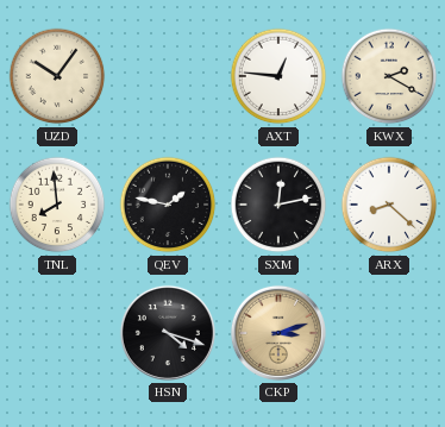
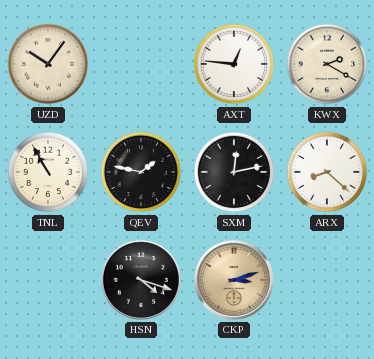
TNL: 7:59 -> 10:55 (48, 172)
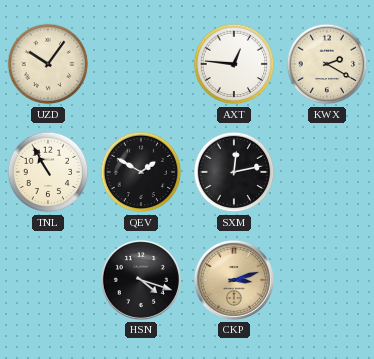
QEV: 1:47 -> 1:50 (141, 172)
ARX: 8:22 -> none (327, 172)
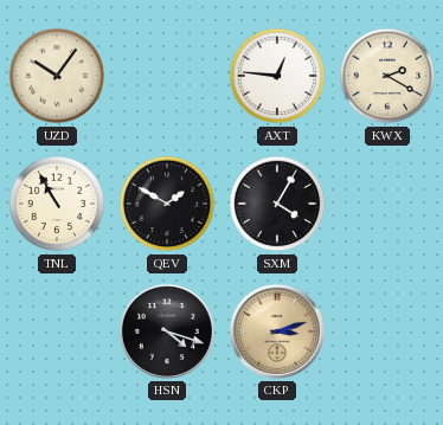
SXM: 12:13 -> 4:05 (277, 204)
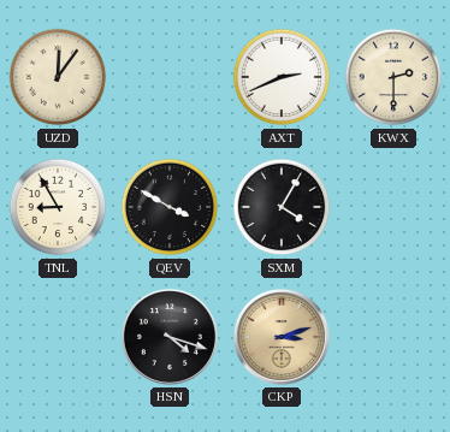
UZD: 10:06 -> 12:06 (58, 77)
AXT: 12:46 -> 2:41 (282, 77)
KWX: 2:20 -> 2:30 (393, 77)
TNL: 10:55 -> 8:55 (58, 207)
QEV: 1:50 -> 3:50 (170, 207)
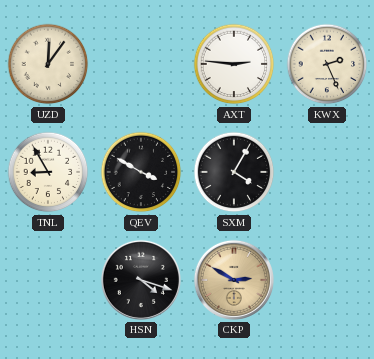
AXT: 2:41 -> 2:46 (234, 64)
KWX: 2:30 -> 2:26 (327, 64)
CKP: 3:12 -> 2:50 (234, 280)
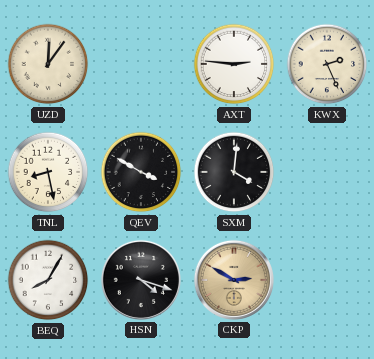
TNL: 8:55 -> 8:28 (48, 172)
SXM: 4:05 -> 4:01 (234, 172)
BEQ: none -> 8:05 (48, 280)
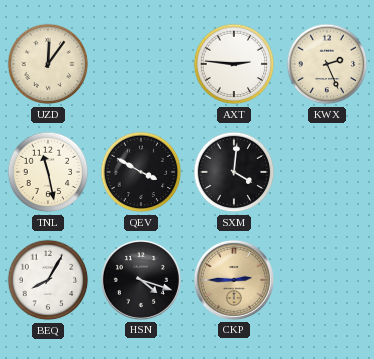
TNL: 8:28 -> 11:28 (48, 172)
CKP: 2:50 -> 2:45 (234, 280)
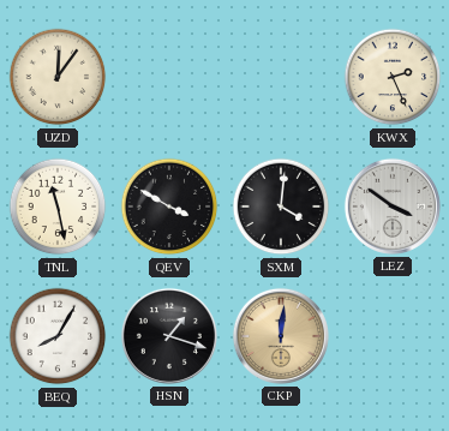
AXT: 2:46 -> none (234, 64)
LEZ: none -> 3:51 (393, 206)
HSN: 4:18 -> 1:18 (169, 336)
CKP: 2:45 -> 12:01 (281, 336)
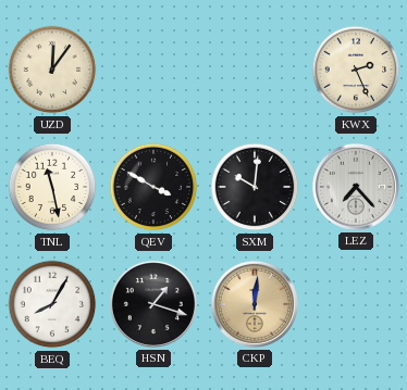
SXM: 4:01 -> 10:01 (255, 187)
LEZ: 3:51 -> 7:23 (356, 187)
